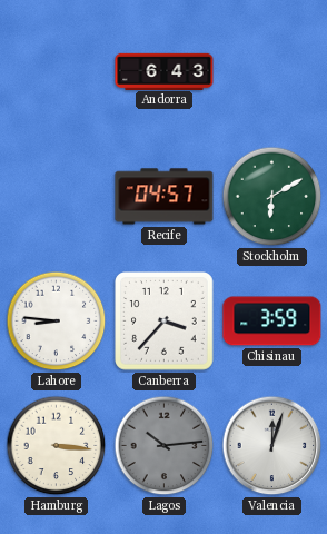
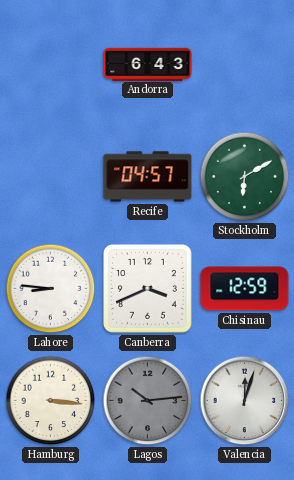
Canberra: 3:37 -> 3:41 (148, 289)
Chisinau: 3:59 -> 12:59 (245, 289)
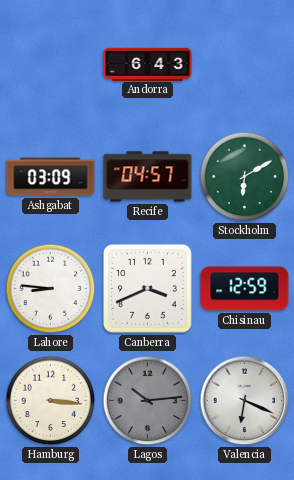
Ashgabat: none -> 03:09 (51, 177)
Valencia: 12:03 -> 6:19 (245, 401)
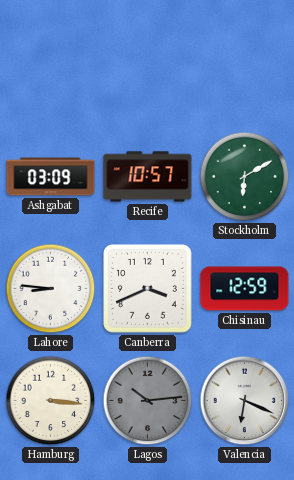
Andorra: 6:43 -> none (148, 64)
Recife: 04:57 -> 10:57 (148, 177)
